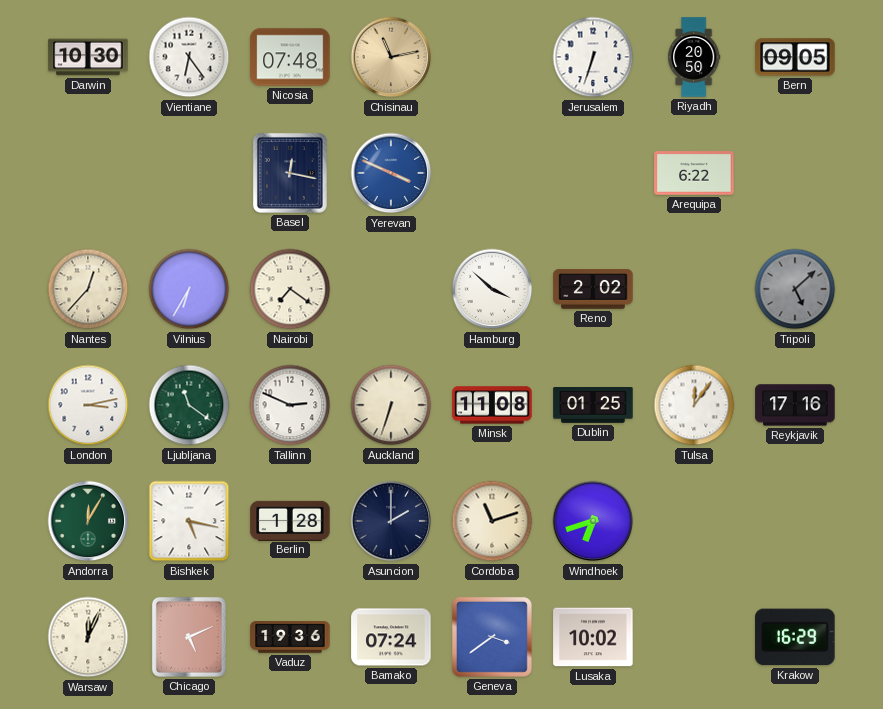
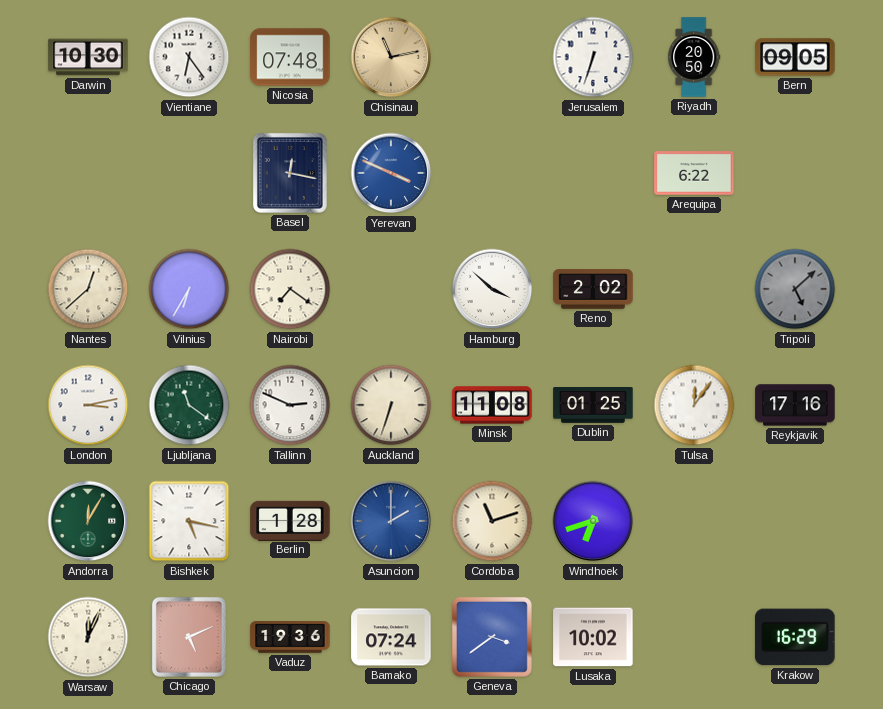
Nantes: 12:37 -> 12:38 (88, 289)
Asuncion dial: navy -> blue (391, 521)
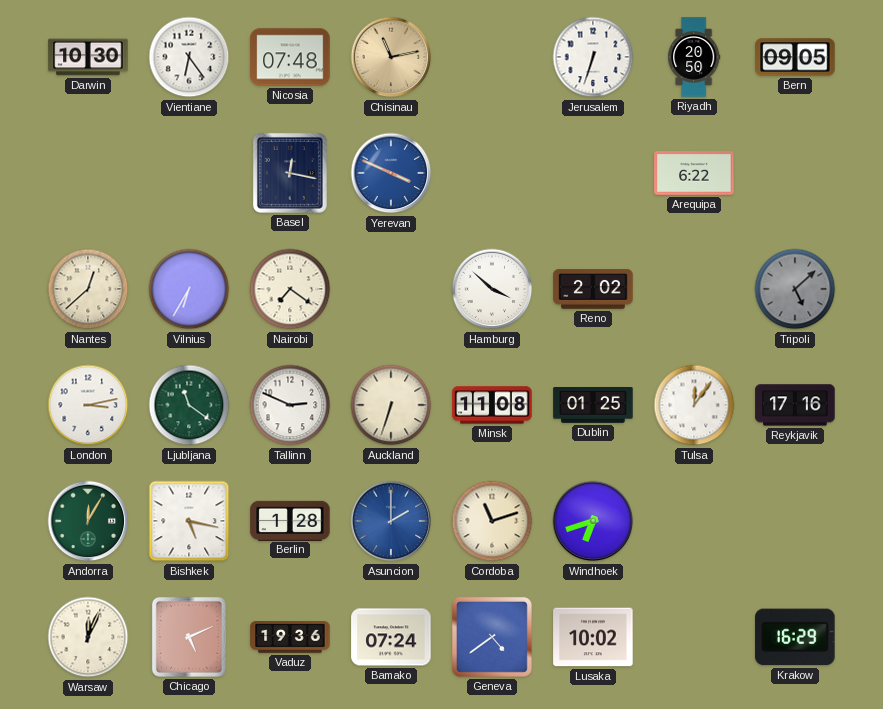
Geneva: 3:39 -> 4:39 (492, 637)
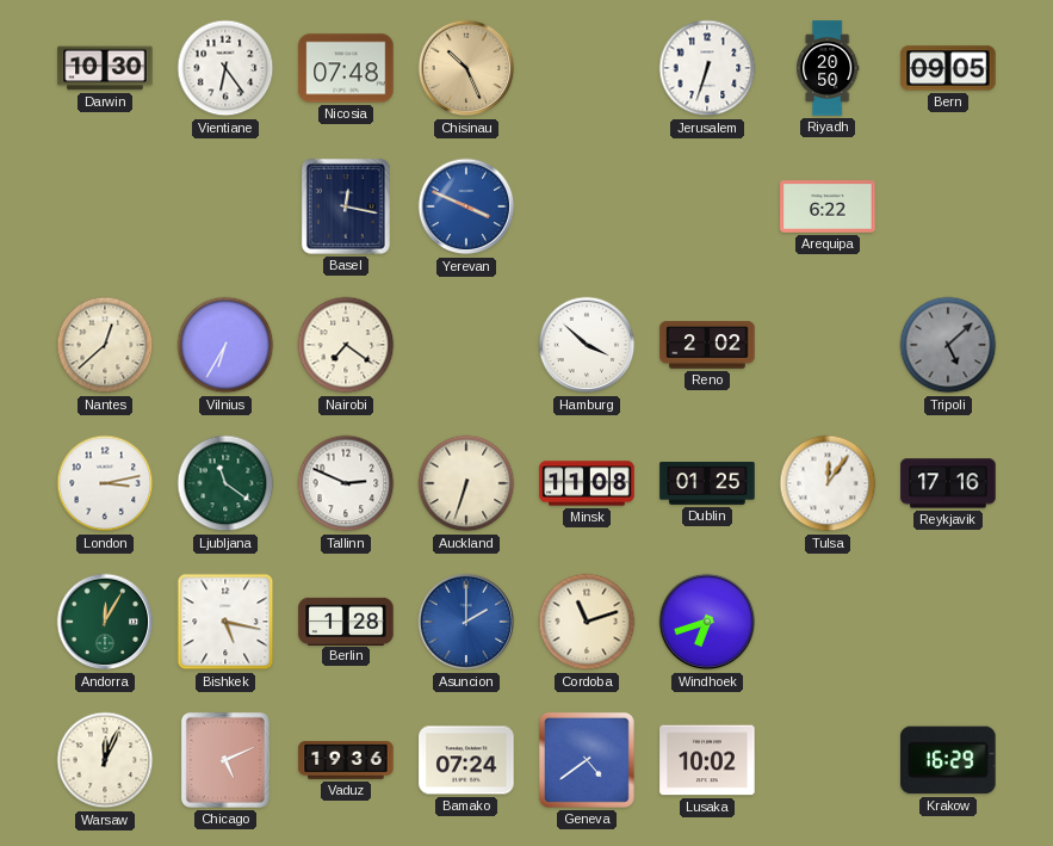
Chisinau: 11:13 -> 10:26 (466, 68)
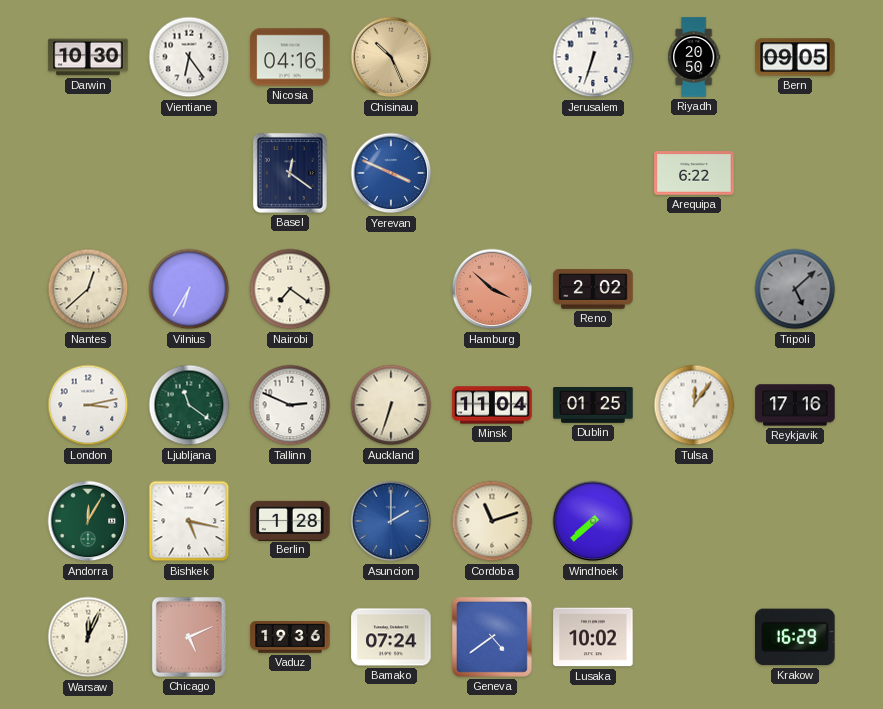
Nicosia: 07:48 -> 04:16 (290, 57)
Basel: 12:17 -> 12:21 (290, 173)
Hamburg dial: white -> salmon (492, 289)
Minsk: 11:08 -> 11:04 (492, 405)
Windhoek: 6:42 -> 7:38 (593, 521)
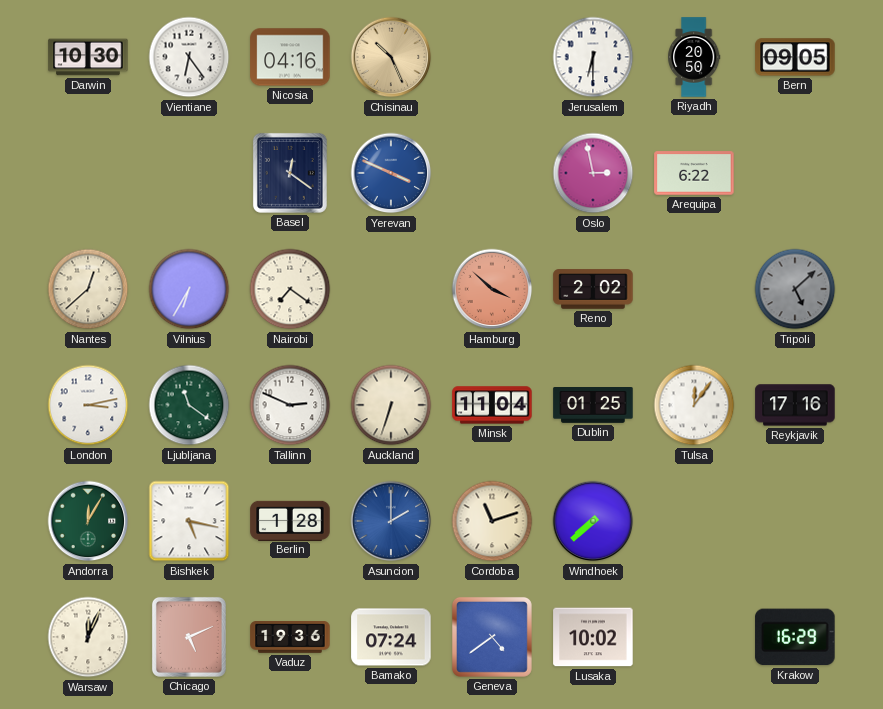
Jerusalem: 6:33 -> 6:30 (593, 57)
Oslo: none -> 2:58 (593, 173)
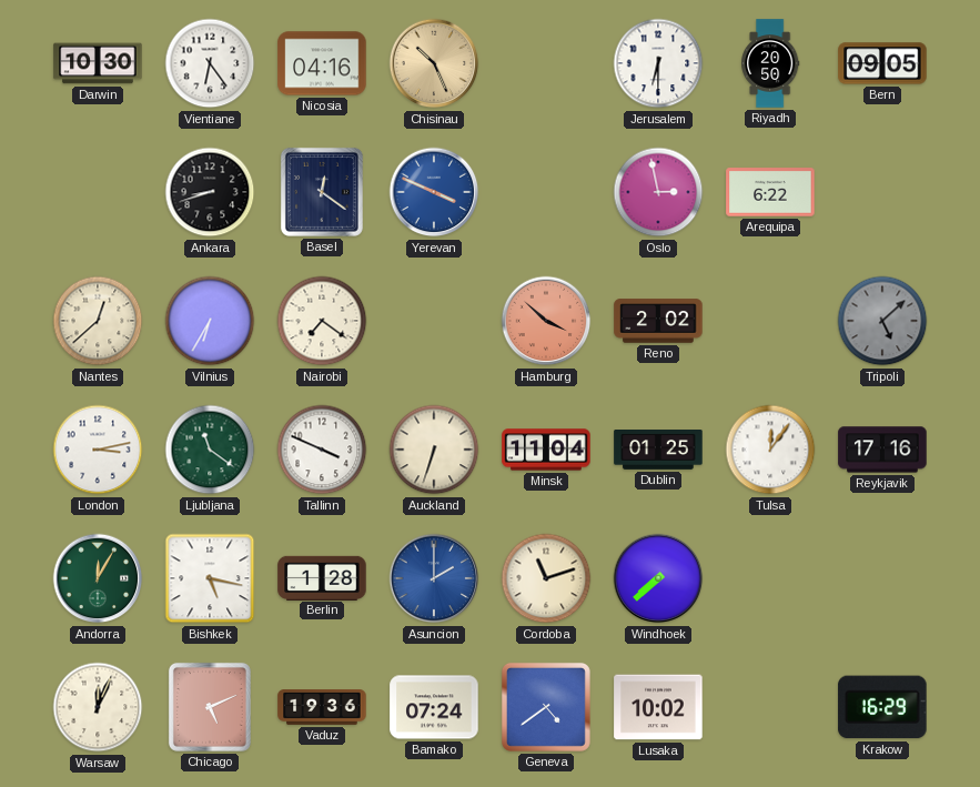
Ankara: none -> 8:42 (210, 192)
Tallinn: 2:49 -> 3:49 (322, 450)
